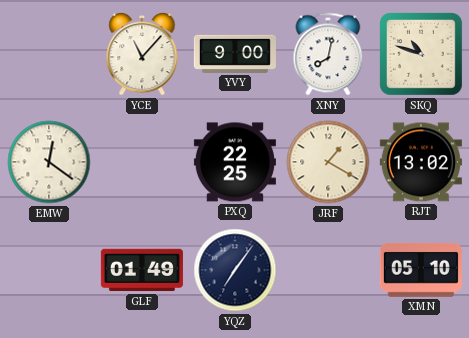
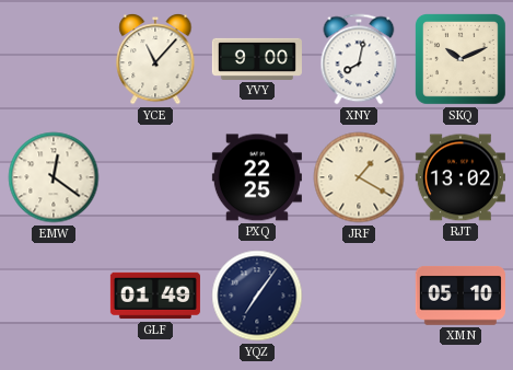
SKQ: 10:48 -> 10:11 (462, 60)
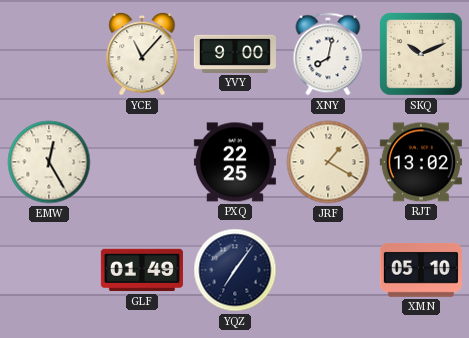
EMW: 12:21 -> 12:25 (49, 162)
